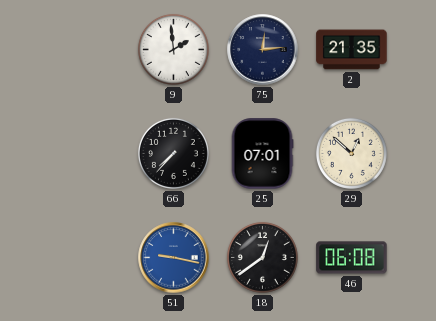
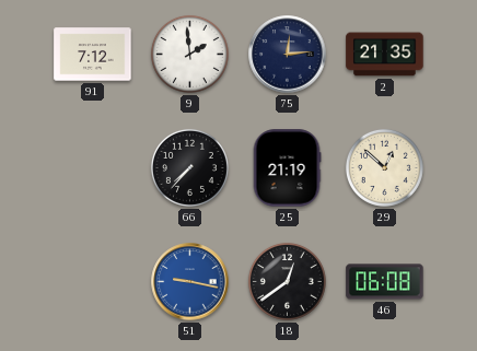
91: none -> 7:12 (93, 55)
25: 07:01 -> 21:19 (287, 168)
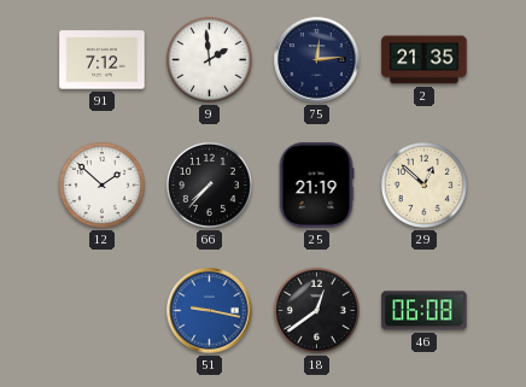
12: none -> 1:52 (101, 184)
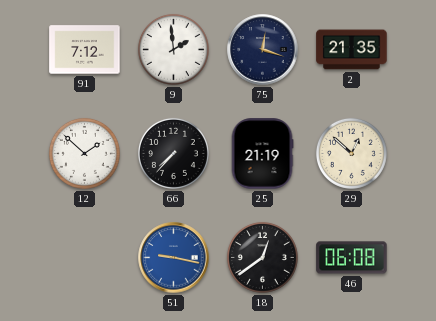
75: 12:14 -> 12:18 (263, 50)
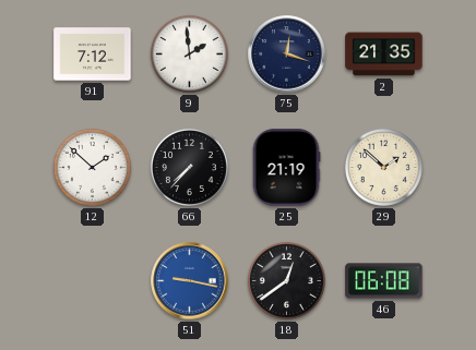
29: 12:52 -> 1:52 (383, 167)
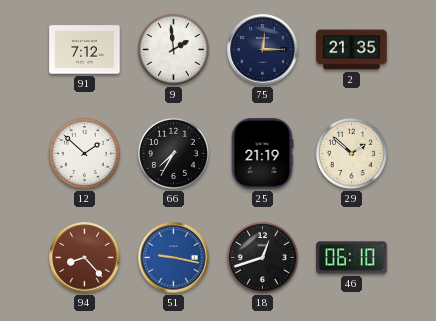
75: 12:18 -> 12:15 (263, 50)
66: 7:37 -> 7:35 (173, 153)
94: none -> 8:23 (85, 258)
18: 12:39 -> 12:42 (262, 257)
46: 06:08 -> 06:10 (352, 258)
